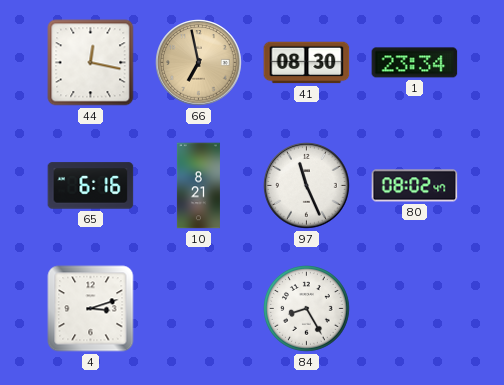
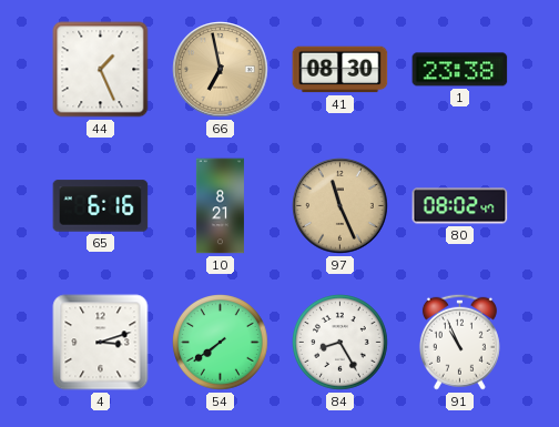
44: 12:17 -> 1:26 (101, 70)
1: 23:34 -> 23:38 (460, 70)
97 dial: white -> champagne (341, 206)
54: none -> 7:39 (221, 343)
91: none -> 10:56 (459, 342)
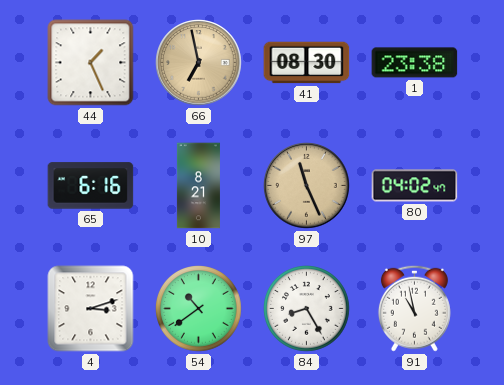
80: 08:02 -> 04:02 (415, 186)
54: 7:39 -> 10:39 (199, 309)
91: 10:56 -> 10:58 (414, 308)
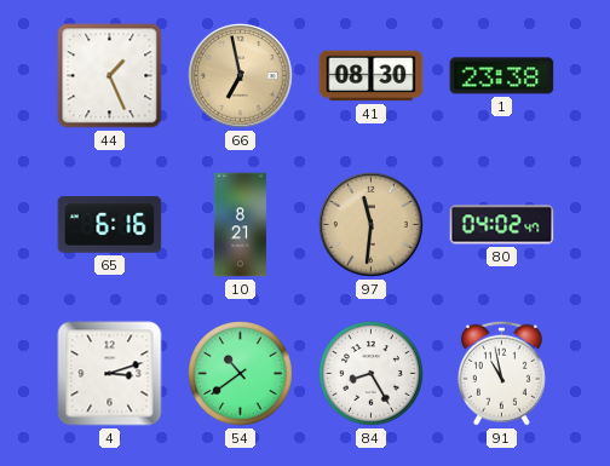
97: 11:26 -> 11:31 (372, 225)
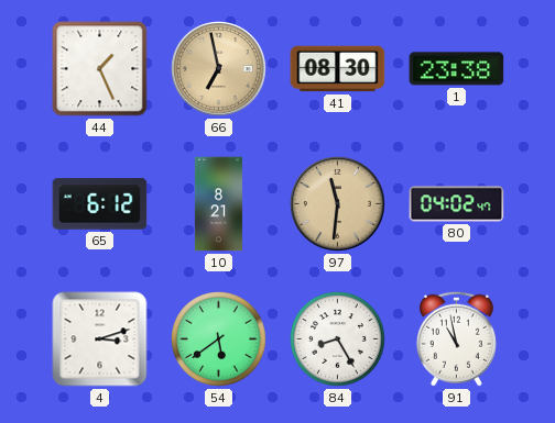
65: 6:16 -> 6:12 (100, 204)
54: 10:39 -> 5:39 (219, 339)
